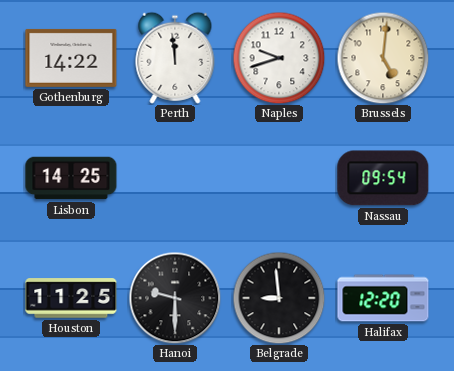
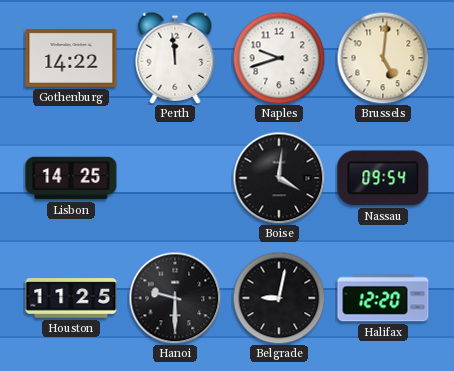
Boise: none -> 4:01 (279, 178)
Belgrade: 8:59 -> 9:02 (279, 298)
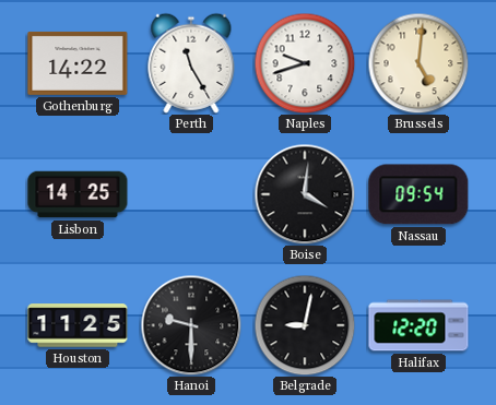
Perth: 11:59 -> 11:25 (191, 63)
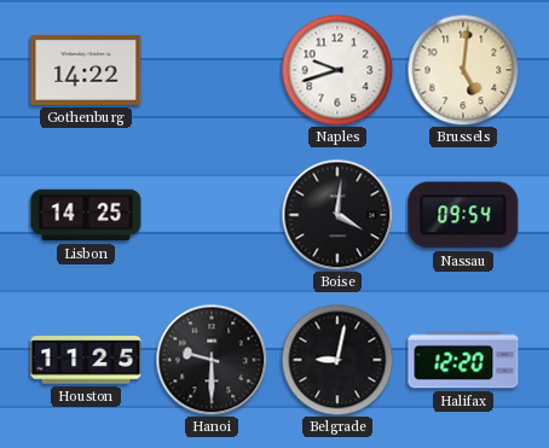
Perth: 11:25 -> none (191, 63)
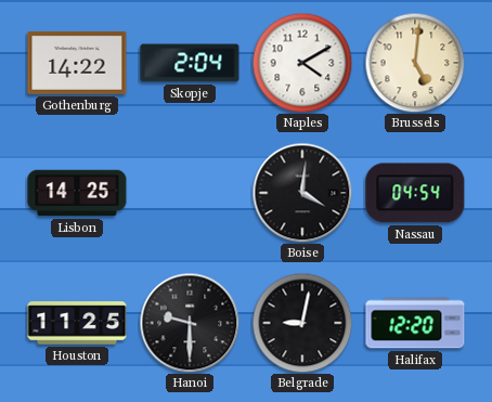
Skopje: none -> 2:04 (190, 63)
Naples: 9:42 -> 4:10 (302, 63)
Nassau: 09:54 -> 04:54 (415, 193)
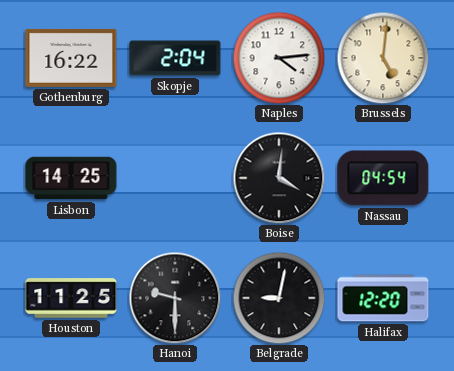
Gothenburg: 14:22 -> 16:22 (71, 58)
Naples: 4:10 -> 4:14 (279, 58)
